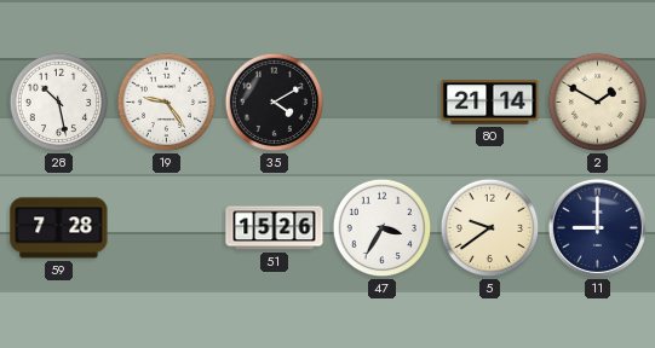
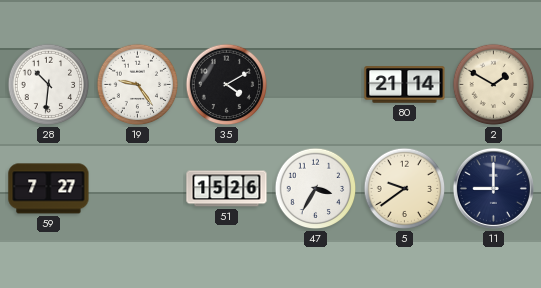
28: 10:28 -> 10:31 (49, 85)
59: 7:28 -> 7:27 (49, 189)
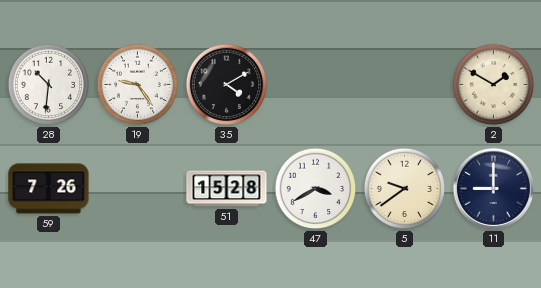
80: 21:14 -> none (405, 85)
59: 7:27 -> 7:26 (49, 189)
51: 15:26 -> 15:28 (227, 189)
47: 3:35 -> 3:40 (316, 189)
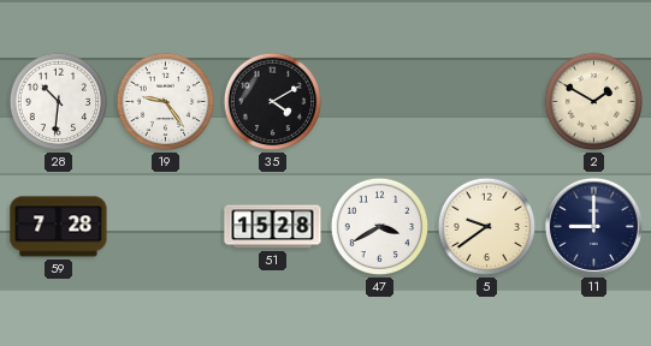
59: 7:26 -> 7:28 (59, 227)
